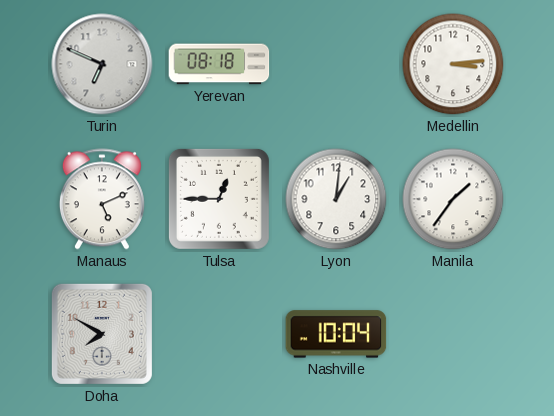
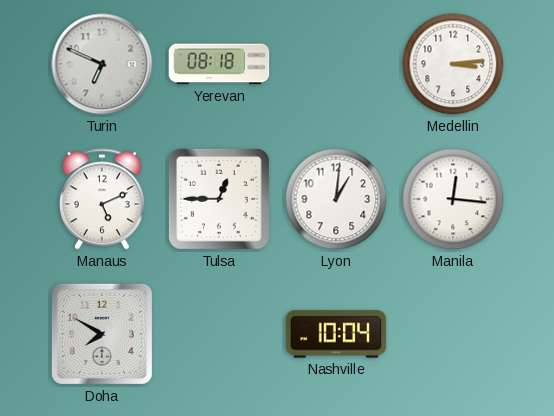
Manila: 1:36 -> 12:16 (453, 199)
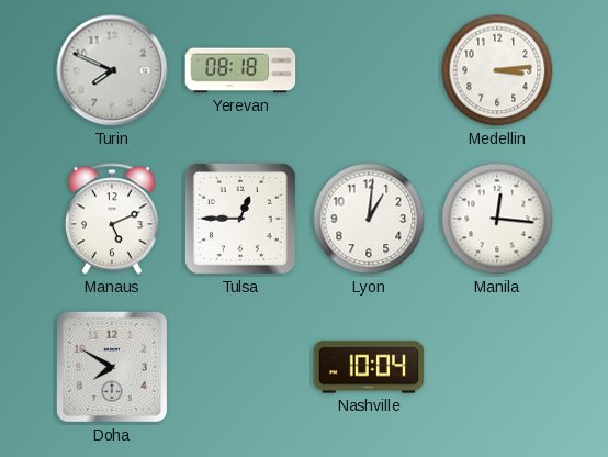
Turin: 6:49 -> 7:49 (112, 70)
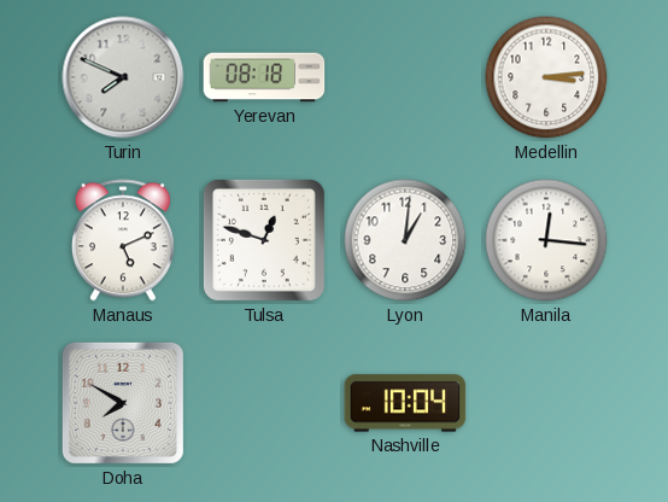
Tulsa: 12:45 -> 12:48 (264, 240)
